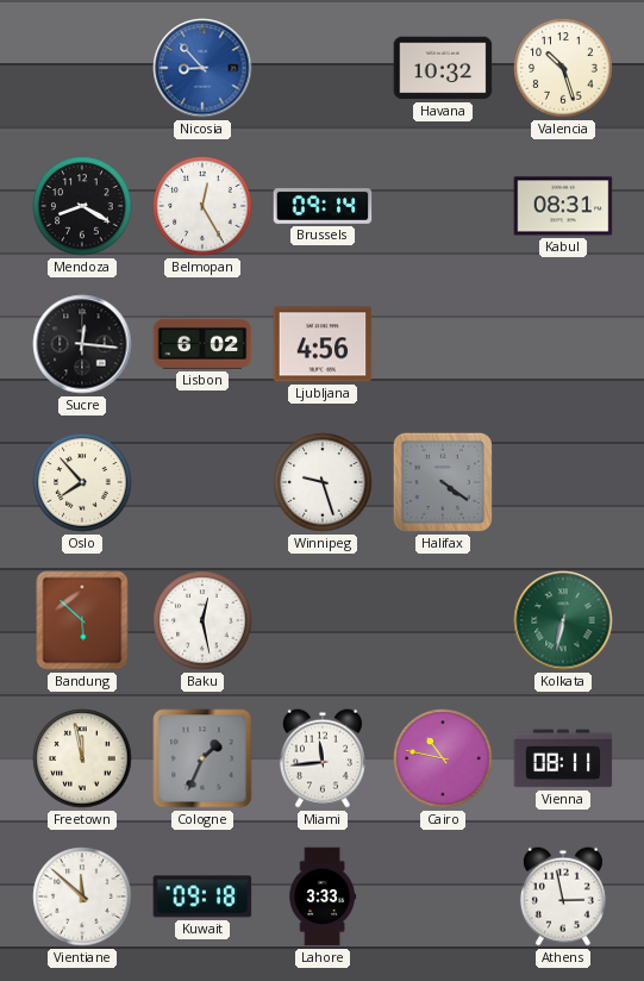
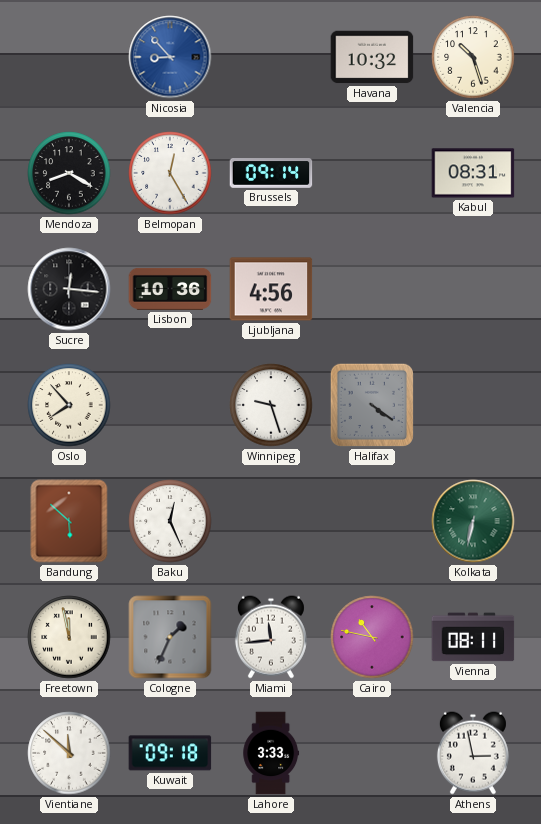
Lisbon: 6:02 -> 10:36 (170, 289)
Baku: 12:28 -> 12:26 (170, 521)
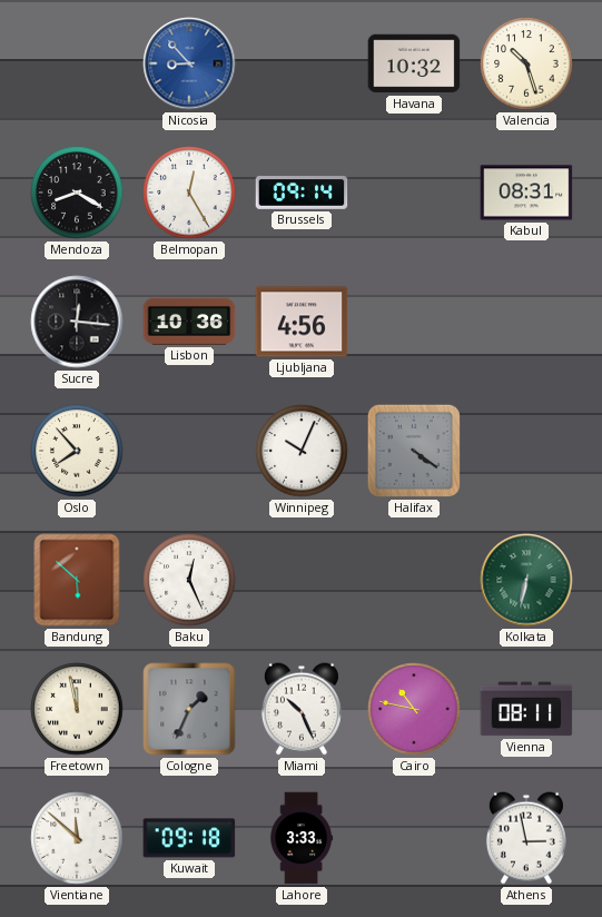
Winnipeg: 9:27 -> 10:04 (302, 451)
Miami: 11:44 -> 10:26 (302, 709)
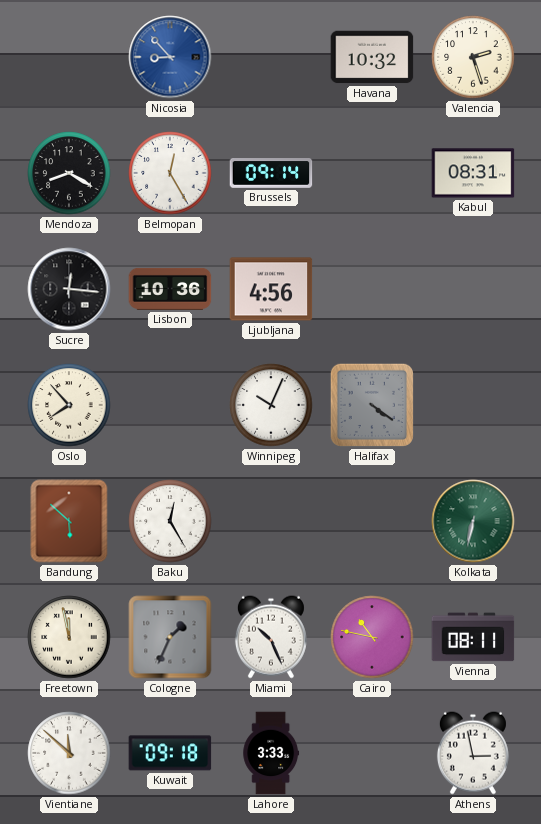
Valencia: 10:27 -> 2:27 (473, 57)
Baku: 12:26 -> 12:25 (170, 521)
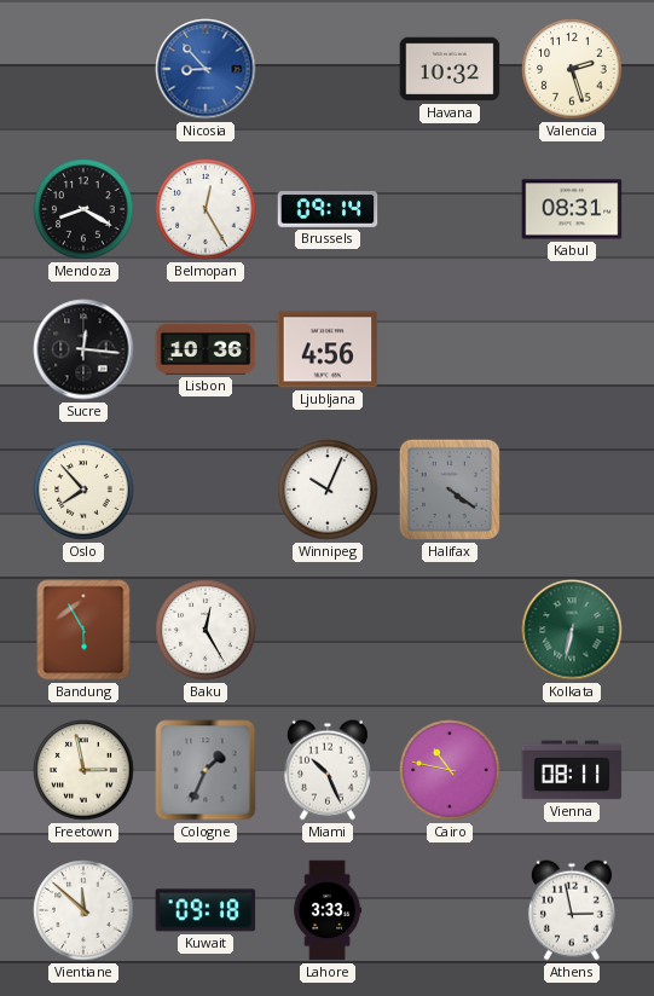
Bandung: 5:52 -> 5:55 (83, 630)
Freetown: 11:58 -> 2:58 (83, 770)
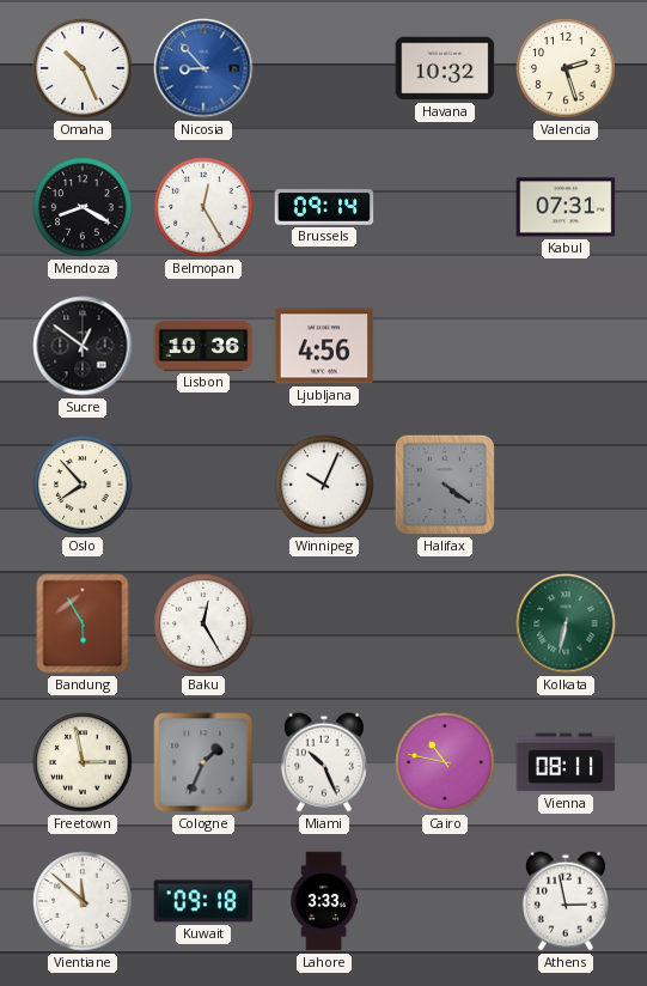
Omaha: none -> 10:26 (83, 68)
Kabul: 08:31 -> 07:31 (566, 207)
Sucre: 12:16 -> 12:51 (83, 346)
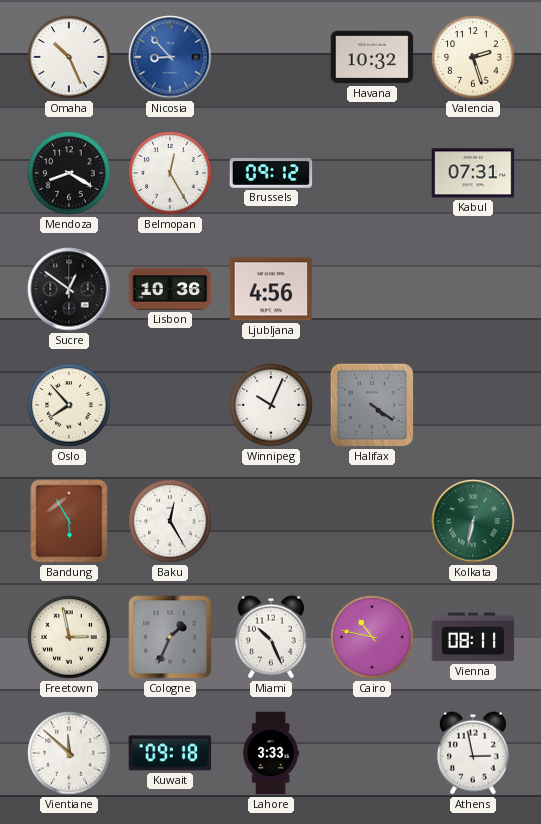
Brussels: 09:14 -> 09:12 (271, 174)
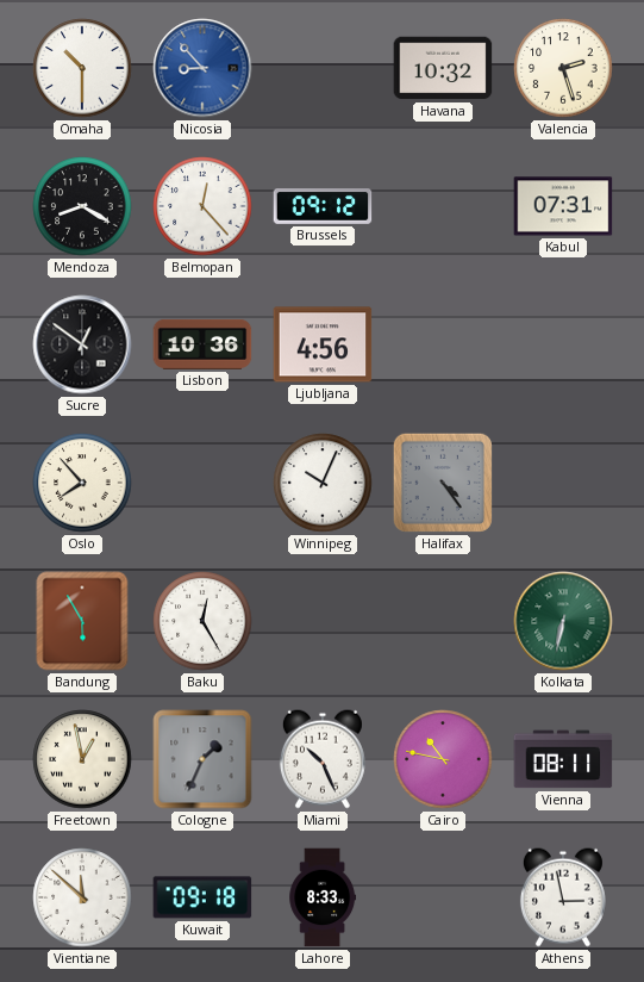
Omaha: 10:26 -> 10:30 (82, 68)
Belmopan: 12:25 -> 12:23 (202, 206)
Halifax: 4:21 -> 4:24 (443, 483)
Freetown: 2:58 -> 12:58 (82, 759)
Lahore: 3:33 -> 8:33 (323, 897)
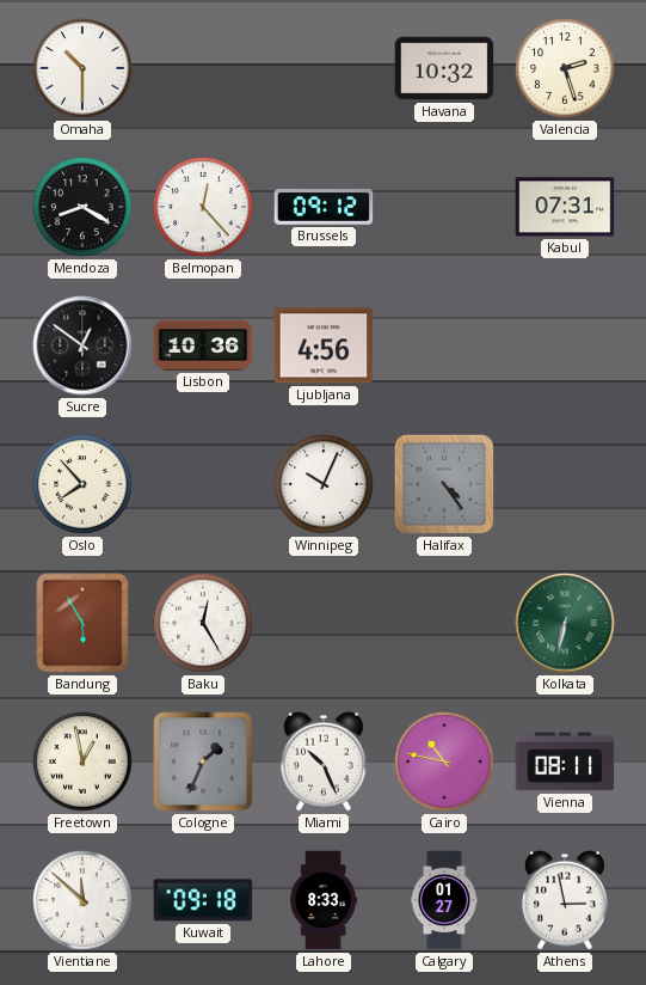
Nicosia: 8:53 -> none (202, 68)
Calgary: none -> 01:27 (444, 900)
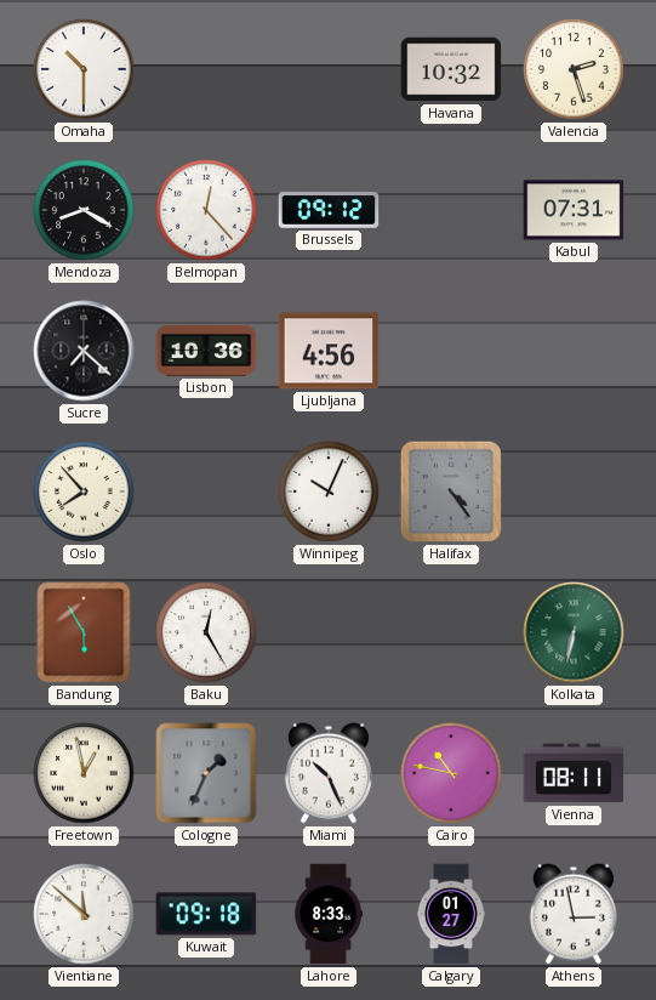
Sucre: 12:51 -> 7:22 (84, 351)
